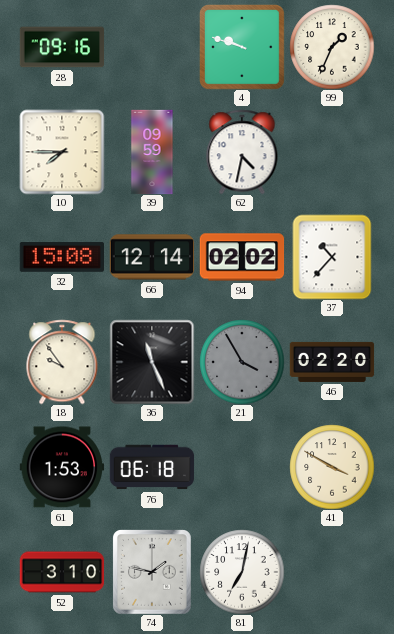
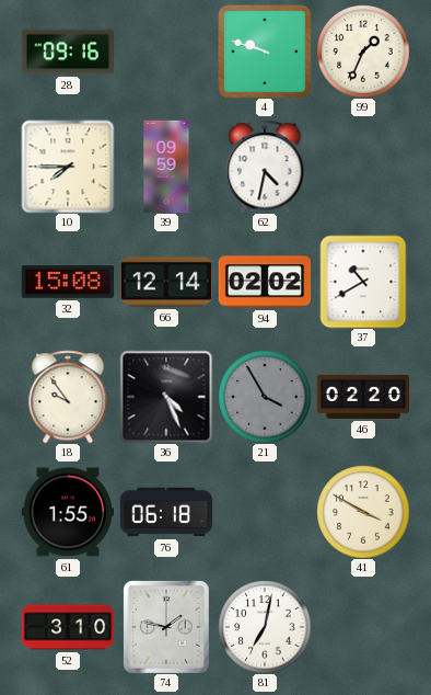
37: 10:37 -> 10:40 (363, 282)
36: 11:26 -> 4:26 (166, 397)
61: 1:53 -> 1:55 (68, 512)
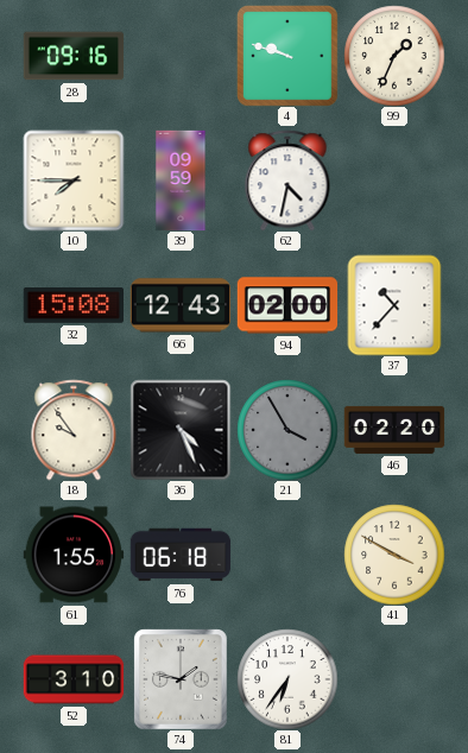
66: 12:14 -> 12:43 (181, 305)
94: 02:02 -> 02:00 (287, 305)
37: 10:40 -> 10:37 (394, 305)
81: 7:02 -> 6:36 (287, 679)
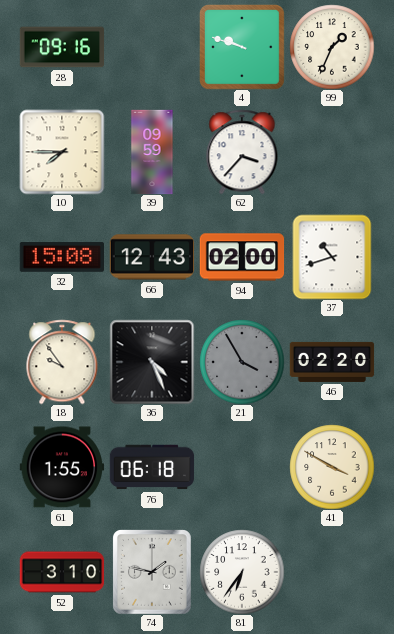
62: 4:32 -> 3:37 (242, 152)
37: 10:37 -> 10:42 (332, 257)
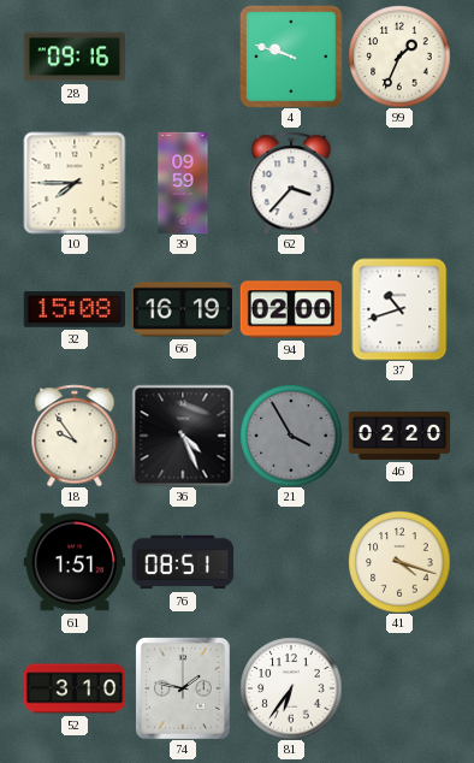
66: 12:43 -> 16:19 (183, 309)
61: 1:55 -> 1:51 (75, 562)
76: 06:18 -> 08:51 (183, 562)
41: 3:50 -> 4:18 (399, 562)
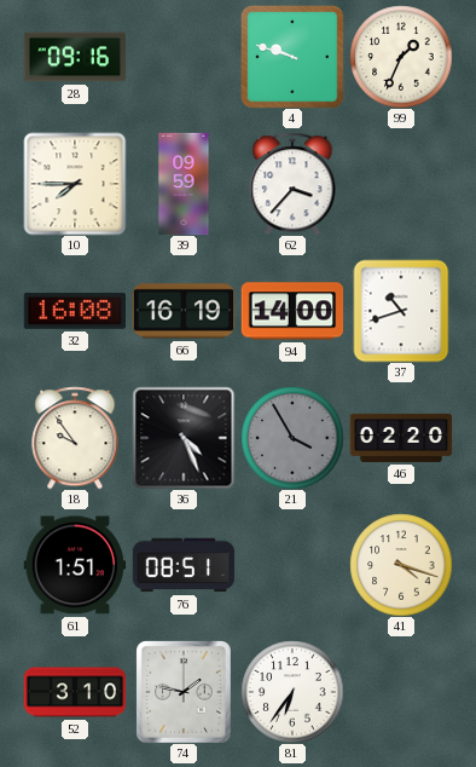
32: 15:08 -> 16:08 (74, 312)
94: 02:00 -> 14:00 (292, 311)
